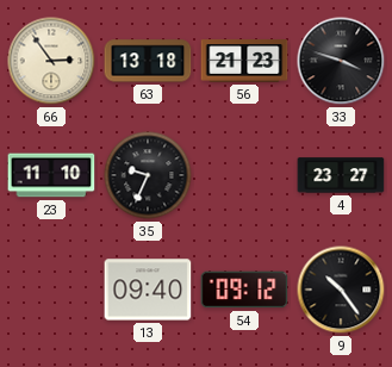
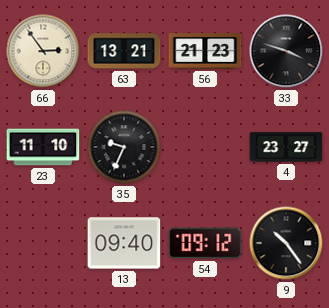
63: 13:18 -> 13:21 (124, 51)
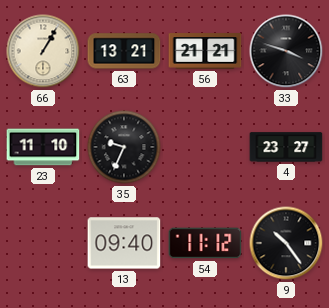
66: 2:54 -> 1:05 (43, 51)
56: 21:23 -> 21:21 (205, 51)
54: 09:12 -> 11:12 (205, 243)
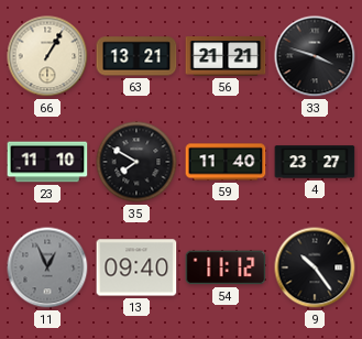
35: 9:34 -> 7:50 (136, 162)
59: none -> 11:40 (226, 162)
11: none -> 12:56 (47, 267)
